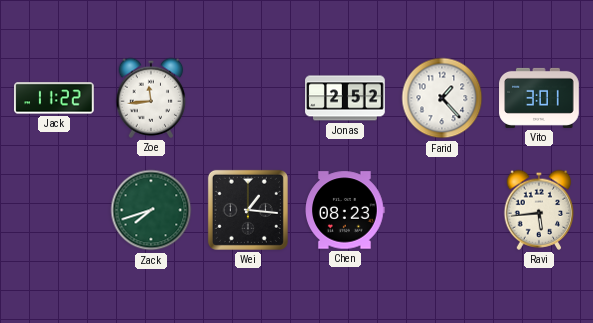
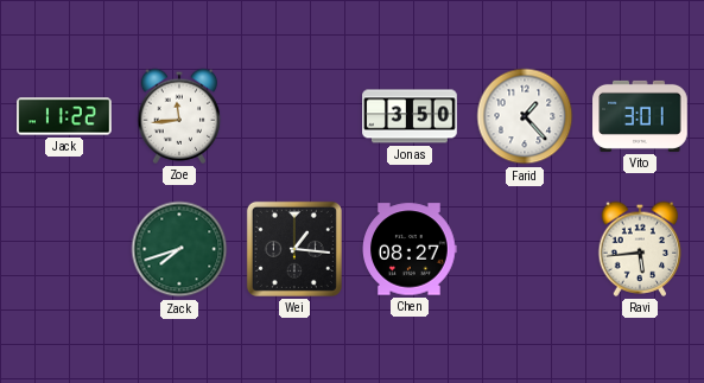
Jonas: 2:52 -> 3:50 (410, 116)
Chen: 08:23 -> 08:27 (410, 249)
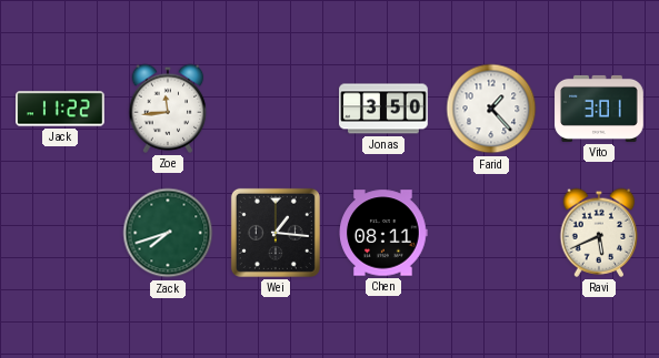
Chen: 08:27 -> 08:11 (383, 233)
Ravi: 5:44 -> 5:41 (599, 233)
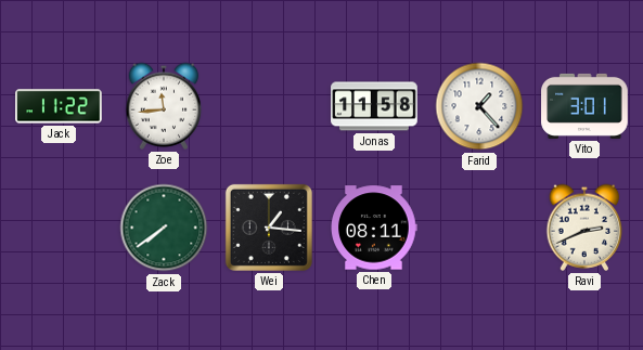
Jonas: 3:50 -> 11:58 (374, 106)
Zack: 7:42 -> 7:39 (164, 228)
Ravi: 5:41 -> 2:41 (584, 228)
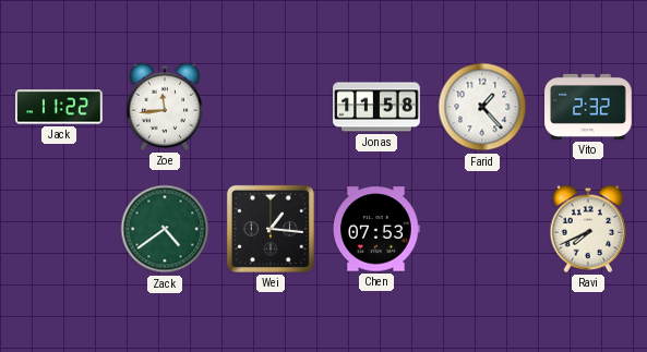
Vito: 3:01 -> 2:32 (588, 107)
Zack: 7:39 -> 4:39 (165, 229)
Chen: 08:11 -> 07:53 (376, 229)
Ravi: 2:41 -> 7:41 (588, 229)
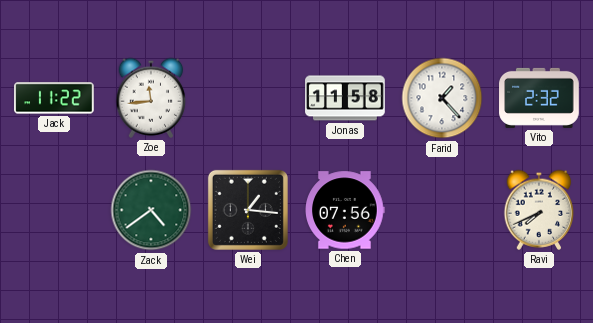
Chen: 07:53 -> 07:56 (345, 210)
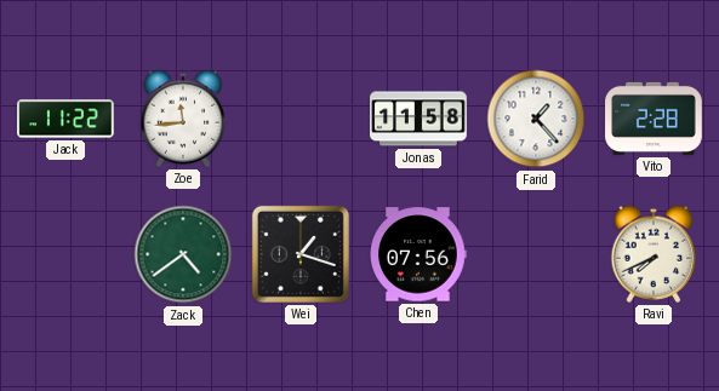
Vito: 2:32 -> 2:28 (654, 119)
Wei: 1:16 -> 1:18 (301, 254)
